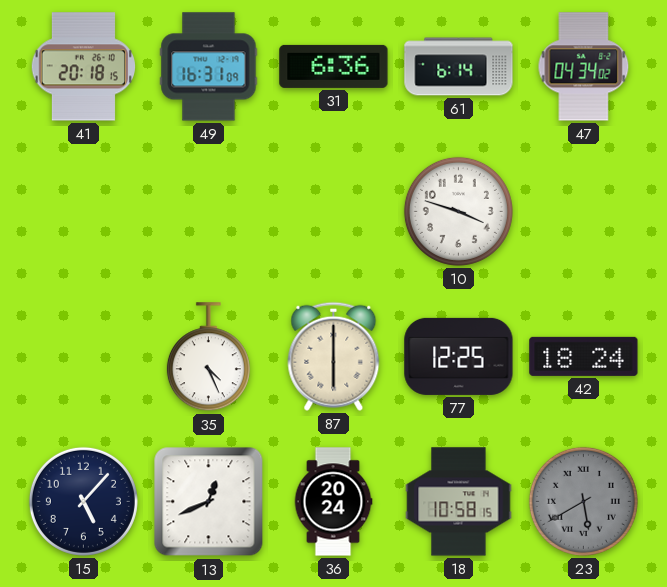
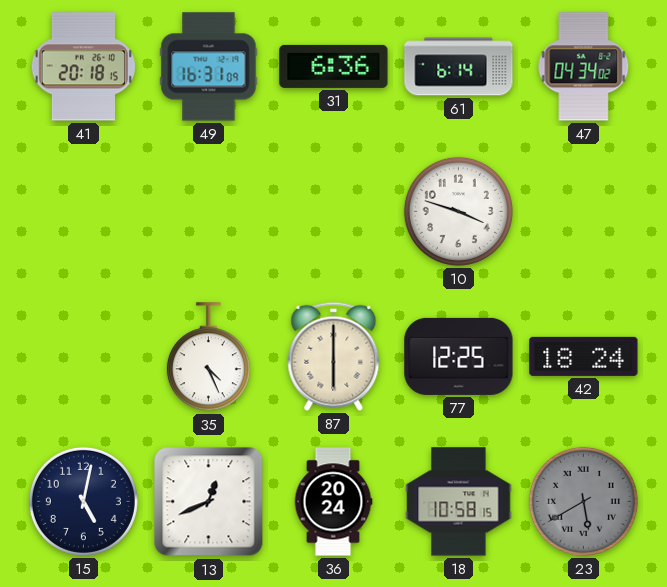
15: 5:07 -> 5:02 (83, 501)
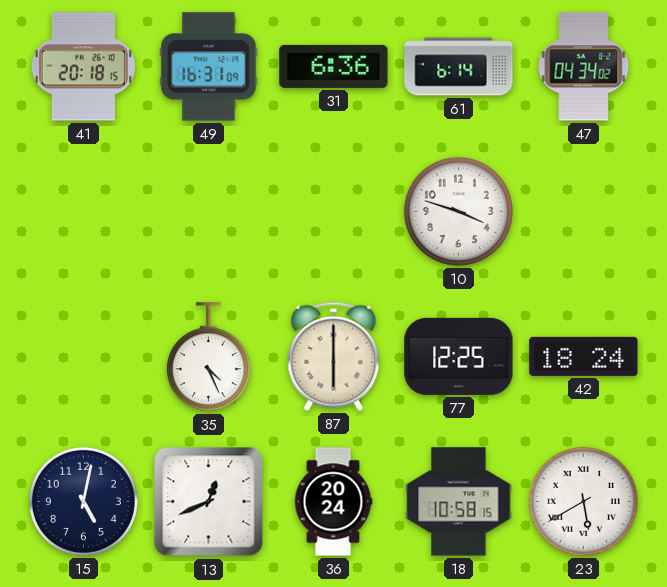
23 dial: grey -> white (583, 501)
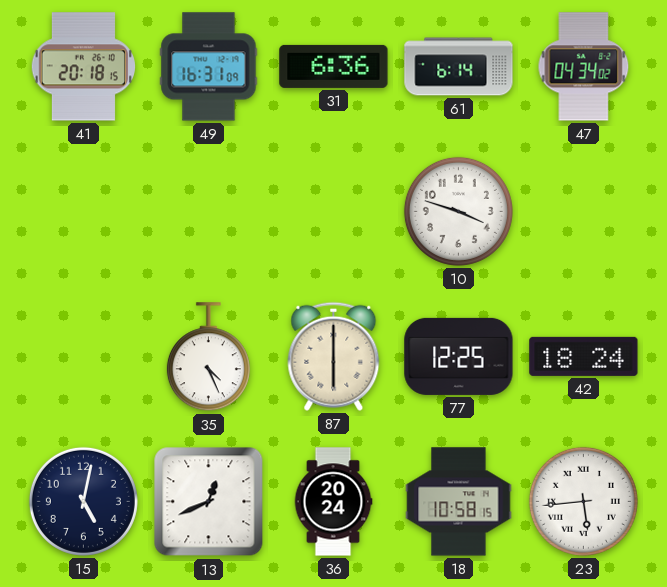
23: 5:40 -> 5:44 (583, 501)
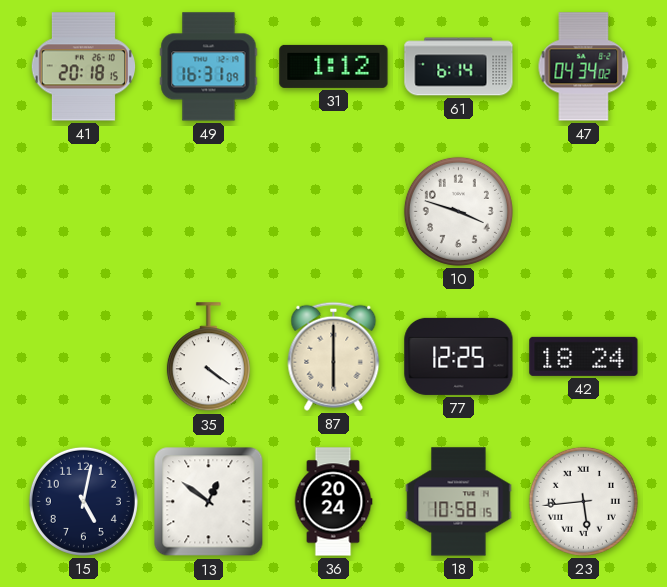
31: 6:36 -> 1:12 (334, 66)
35: 4:26 -> 4:21 (208, 357)
13: 12:41 -> 12:51 (209, 502)
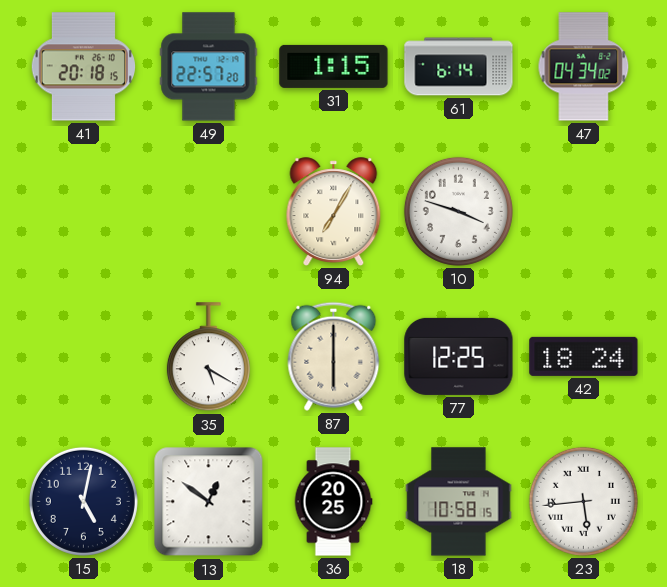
49: 16:31 -> 22:57 (209, 67)
31: 1:12 -> 1:15 (334, 66)
94: none -> 7:05 (334, 212)
35: 4:21 -> 5:20 (208, 357)
36: 20:24 -> 20:25 (333, 502)
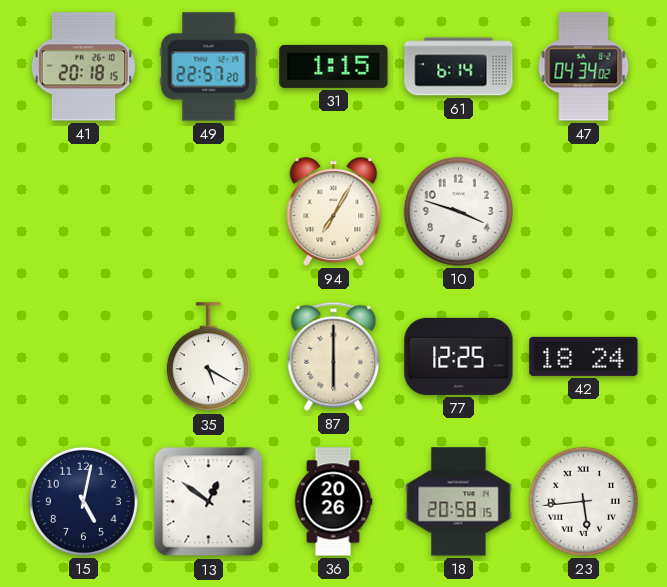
36: 20:25 -> 20:26 (333, 502)
18: 10:58 -> 20:58 (459, 502)
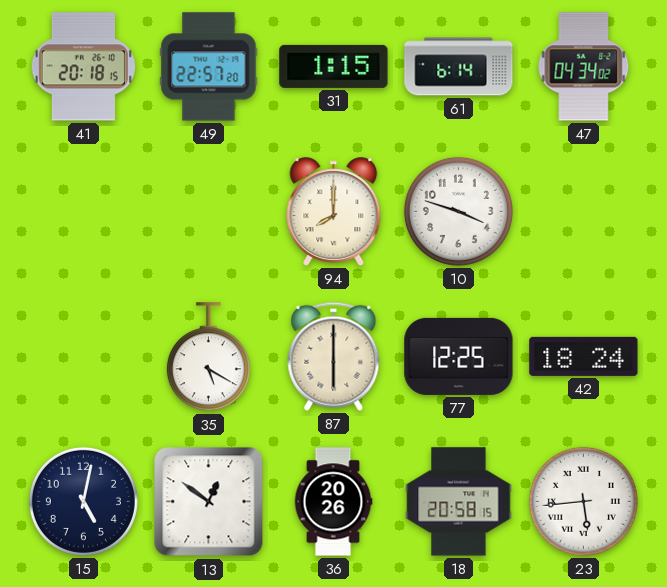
94: 7:05 -> 8:00 (334, 212)
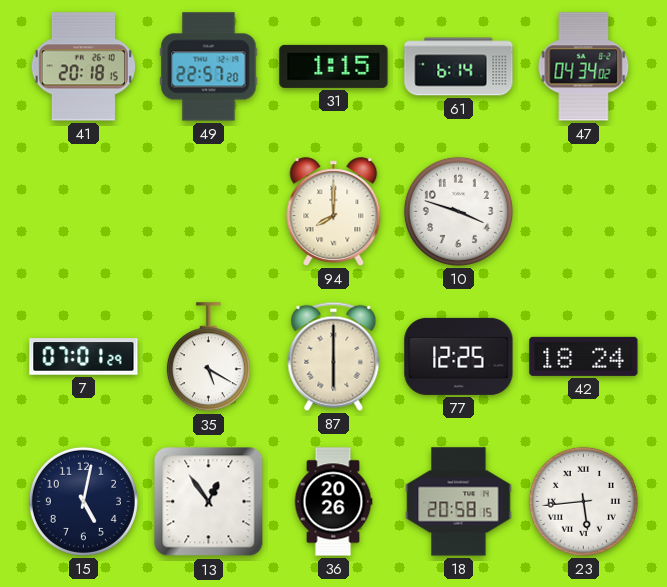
7: none -> 07:01 (84, 357)
13: 12:51 -> 12:54 (209, 502)
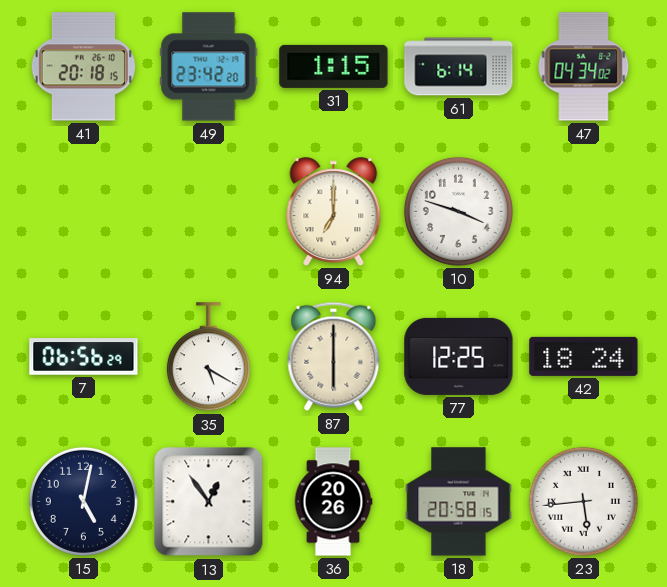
49: 22:57 -> 23:42 (209, 67)
94: 8:00 -> 7:00 (334, 212)
7: 07:01 -> 06:56 (84, 357)
